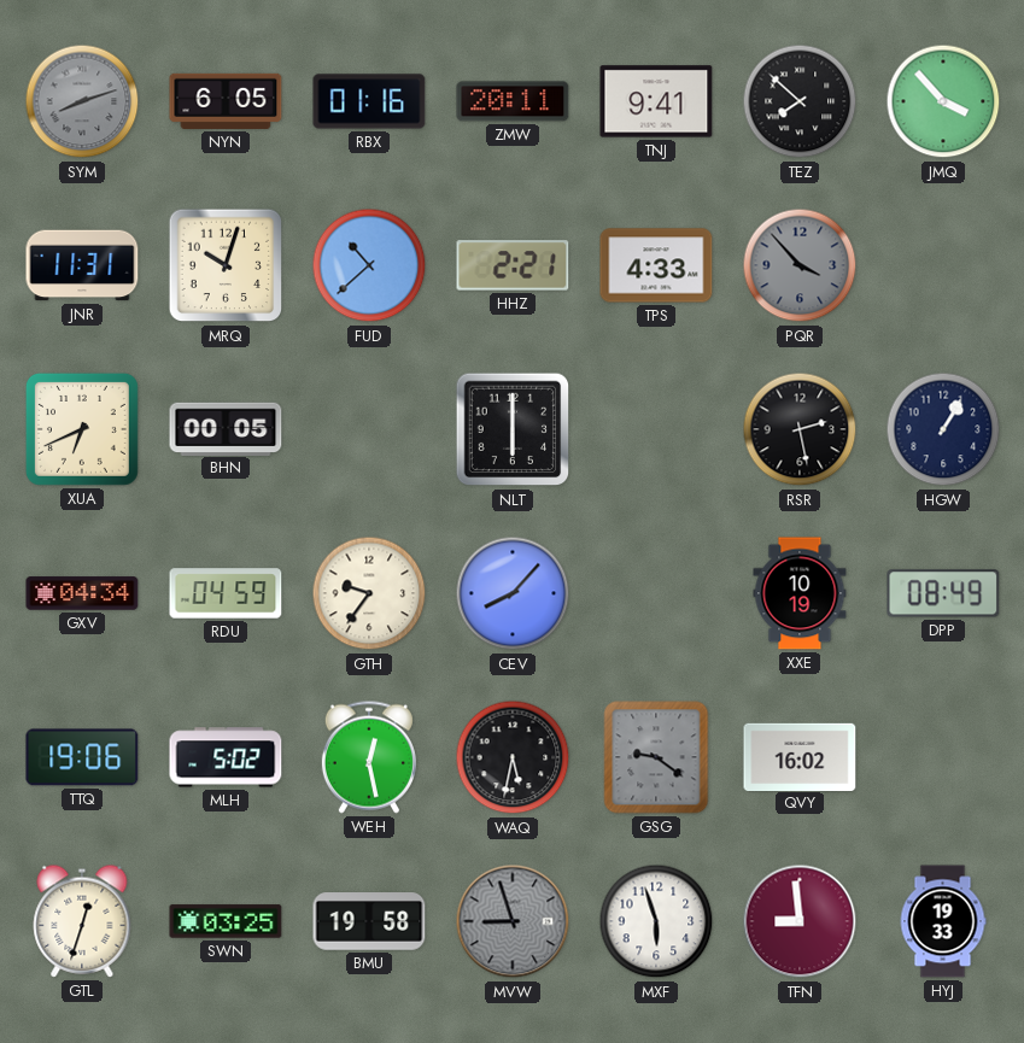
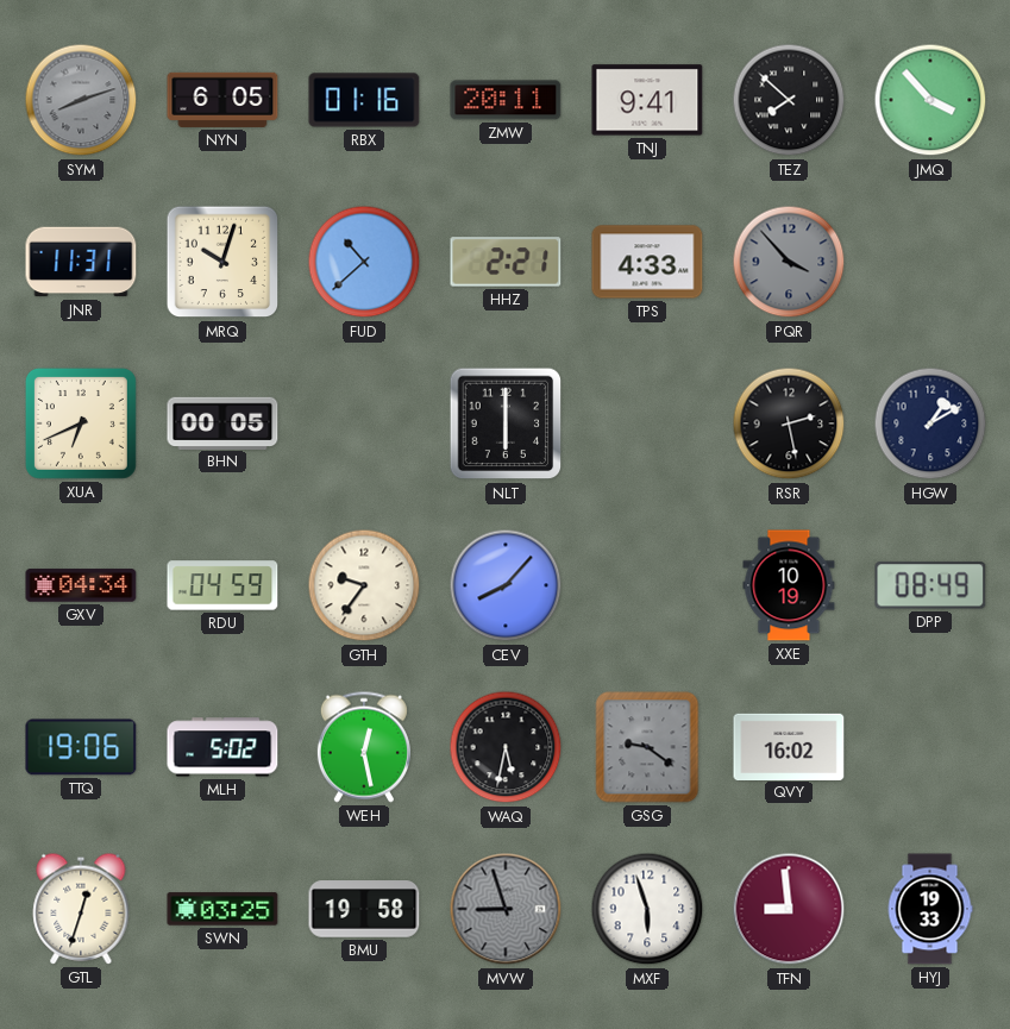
HGW: 1:05 -> 1:10 (930, 423)
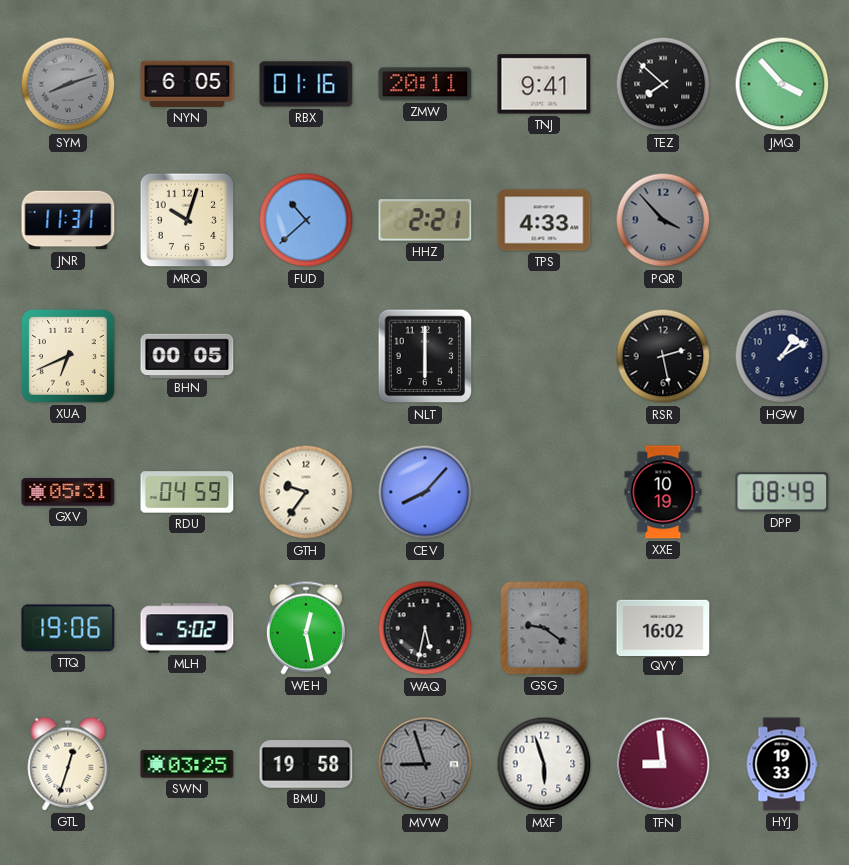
GXV: 04:34 -> 05:31 (68, 492)
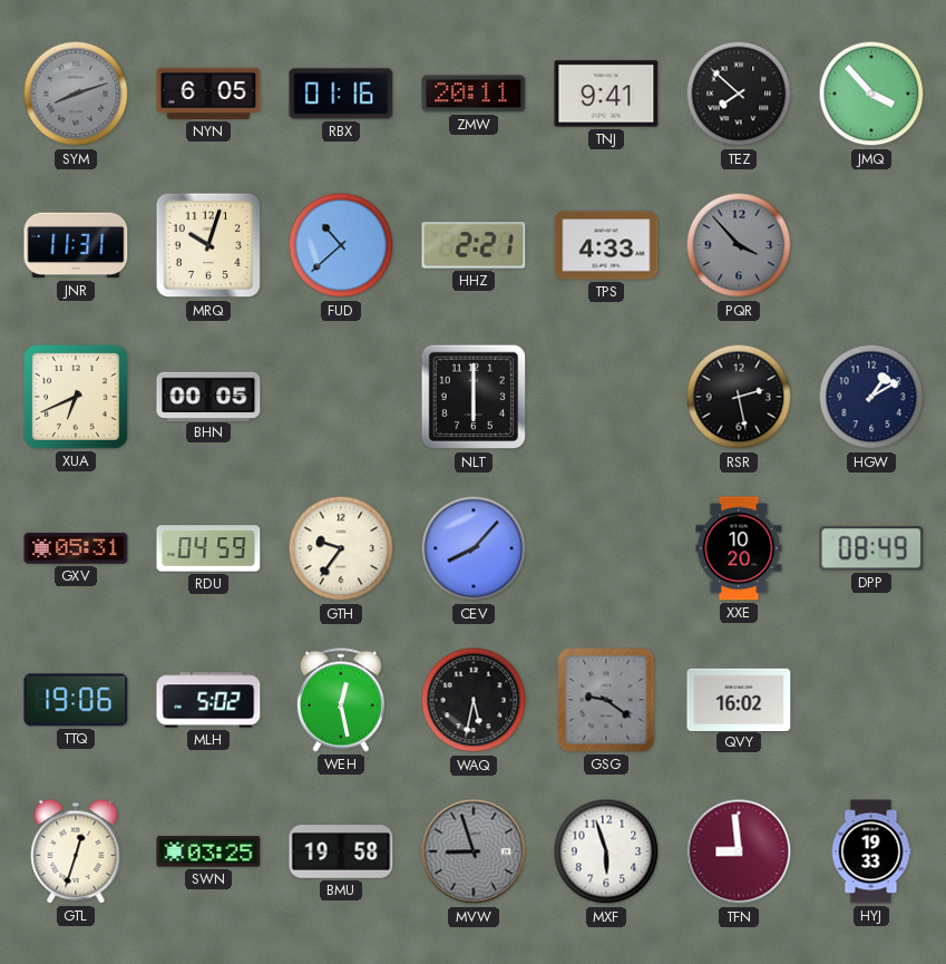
XXE: 10:19 -> 10:20 (739, 548)
